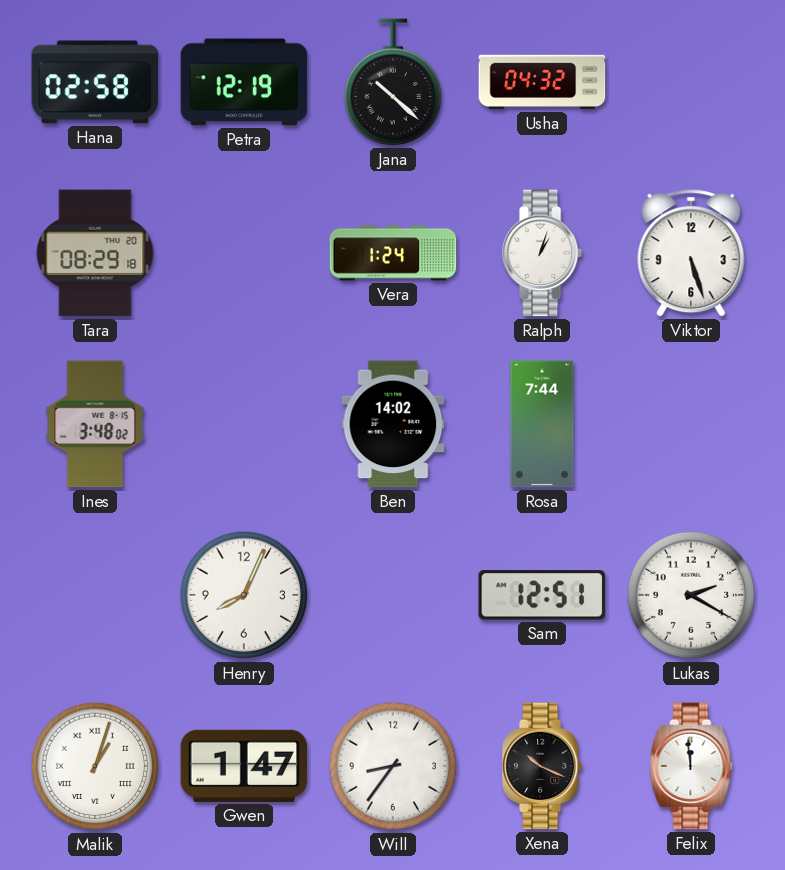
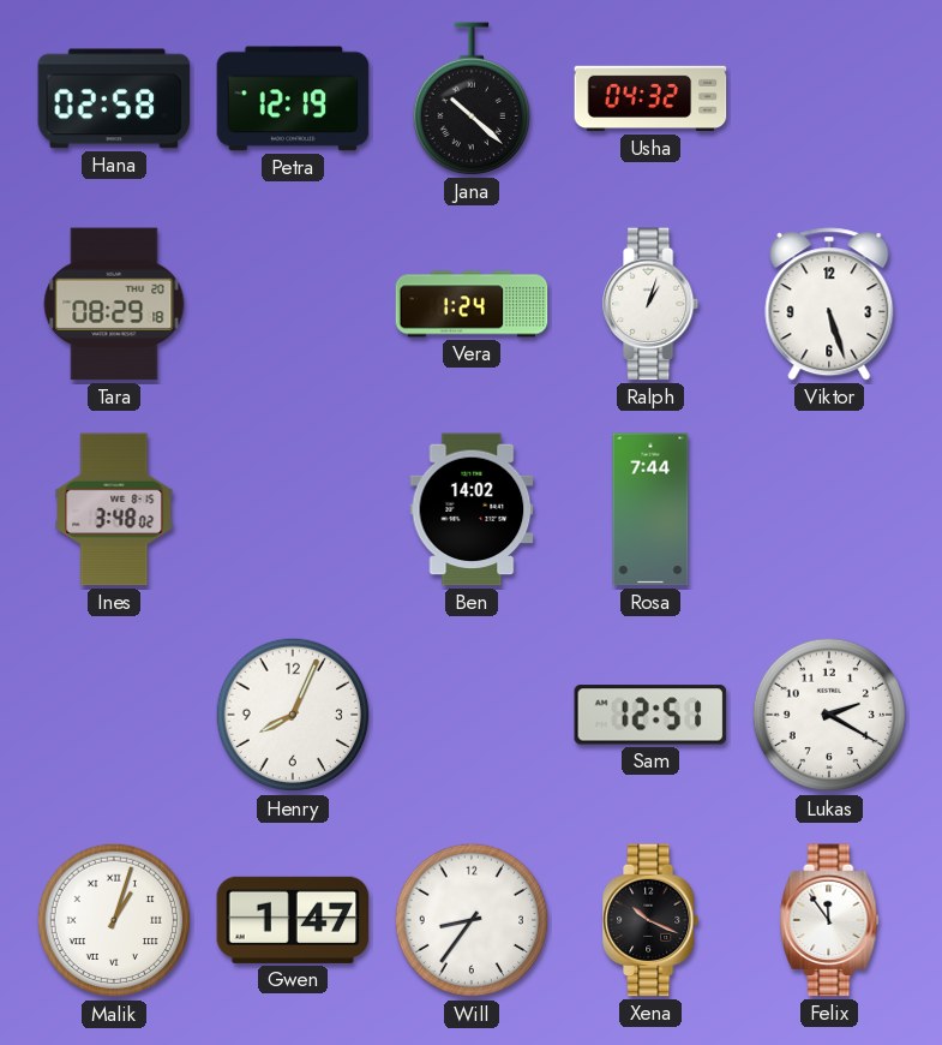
Felix: 11:59 -> 11:54 (829, 920)
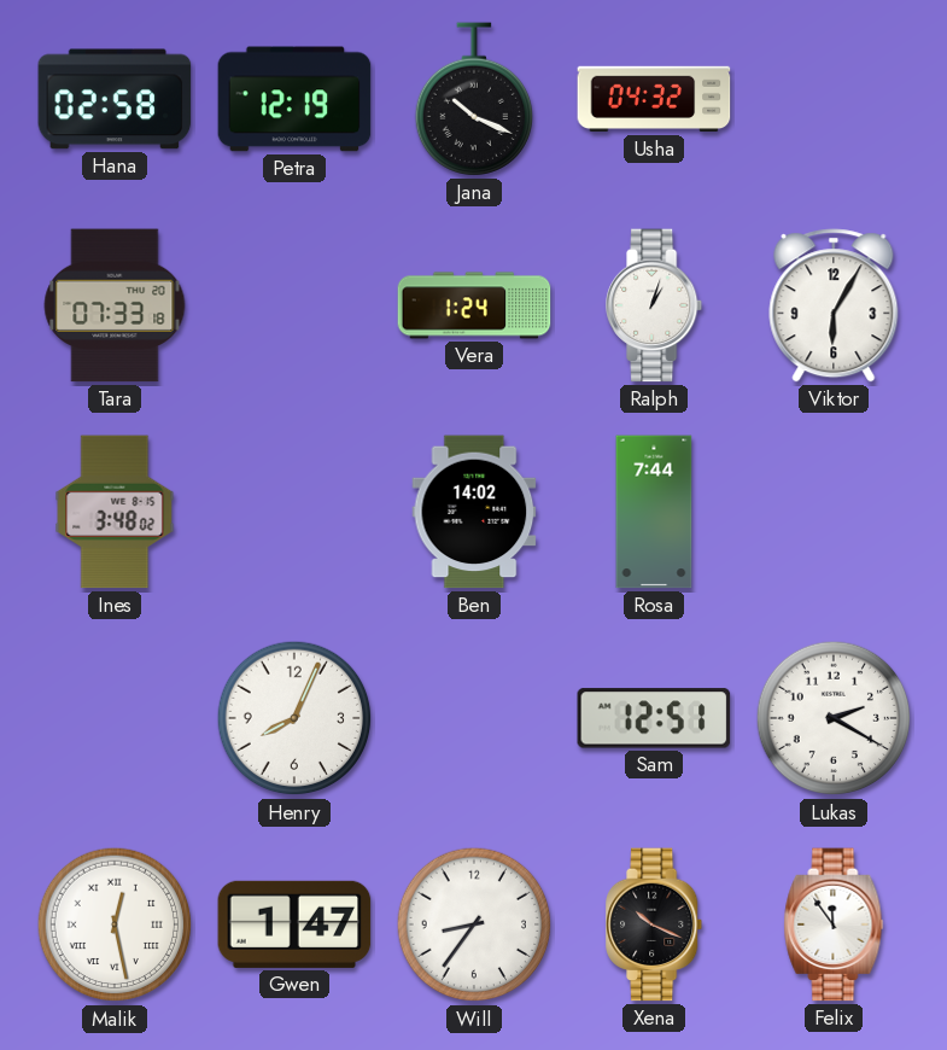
Jana: 10:22 -> 10:19 (473, 99)
Tara: 08:29 -> 07:33 (115, 305)
Viktor: 5:27 -> 6:05 (834, 305)
Malik: 1:03 -> 12:28 (115, 924)
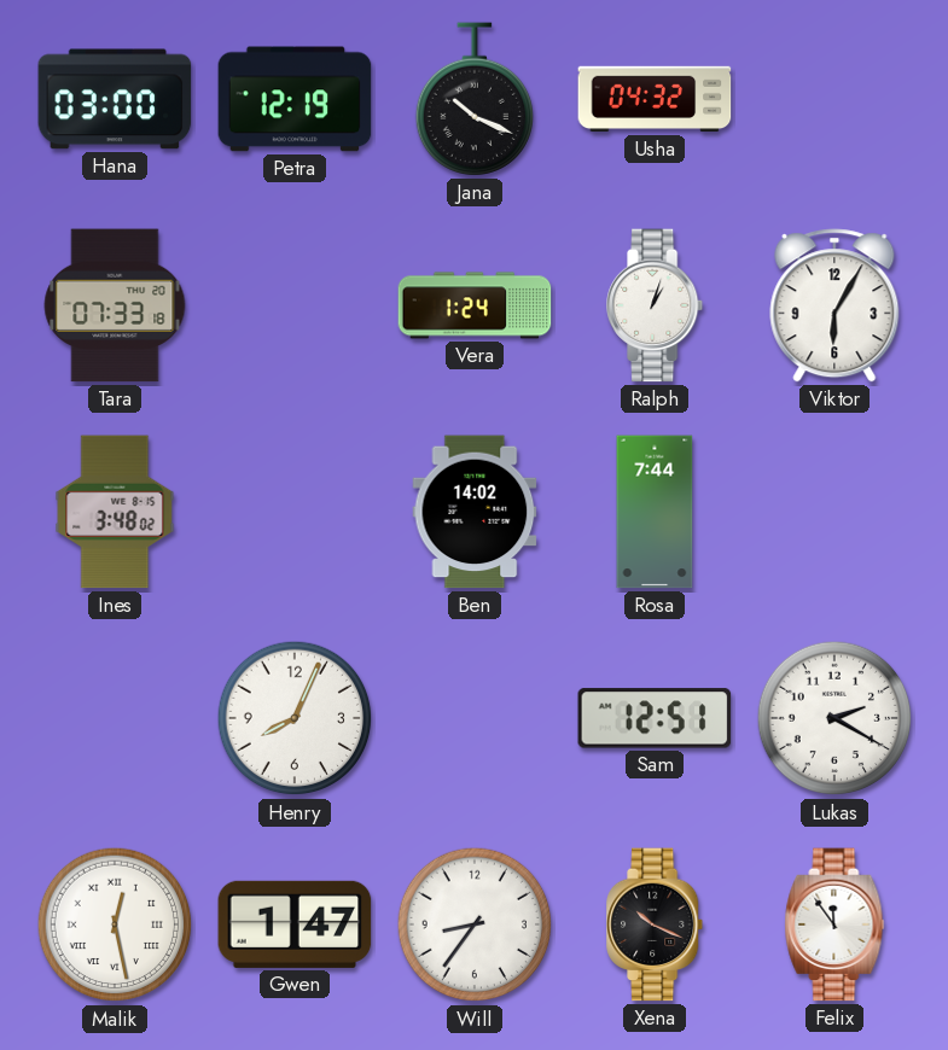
Hana: 02:58 -> 03:00 (115, 99)
